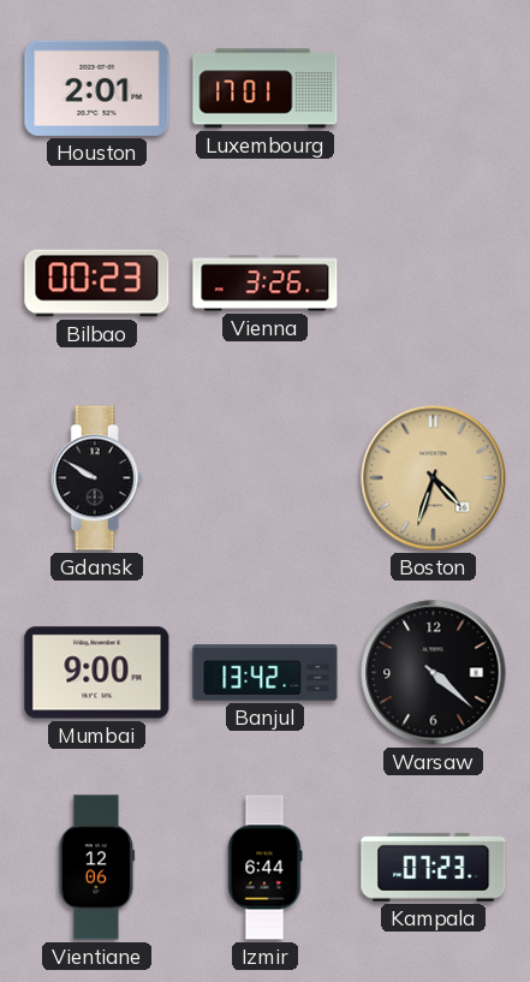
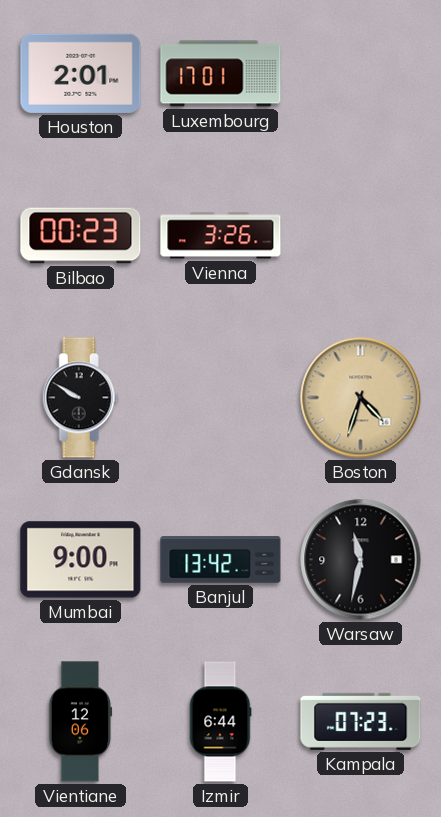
Warsaw: 4:22 -> 11:32 (361, 560)
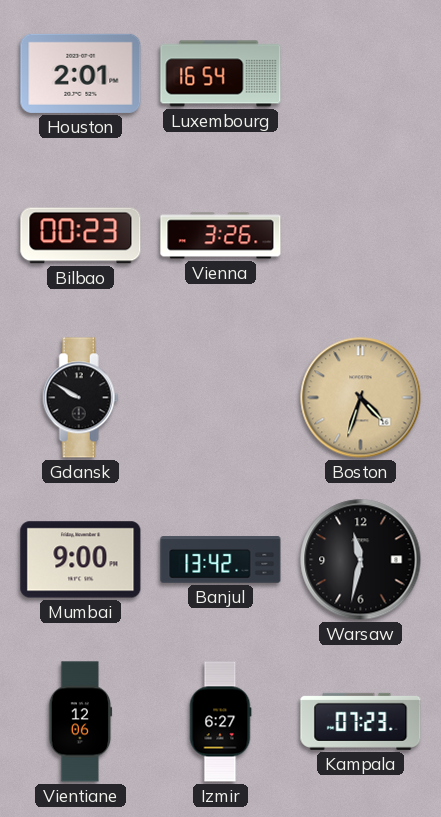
Luxembourg: 17:01 -> 16:54 (221, 74)
Izmir: 6:44 -> 6:27 (220, 722)
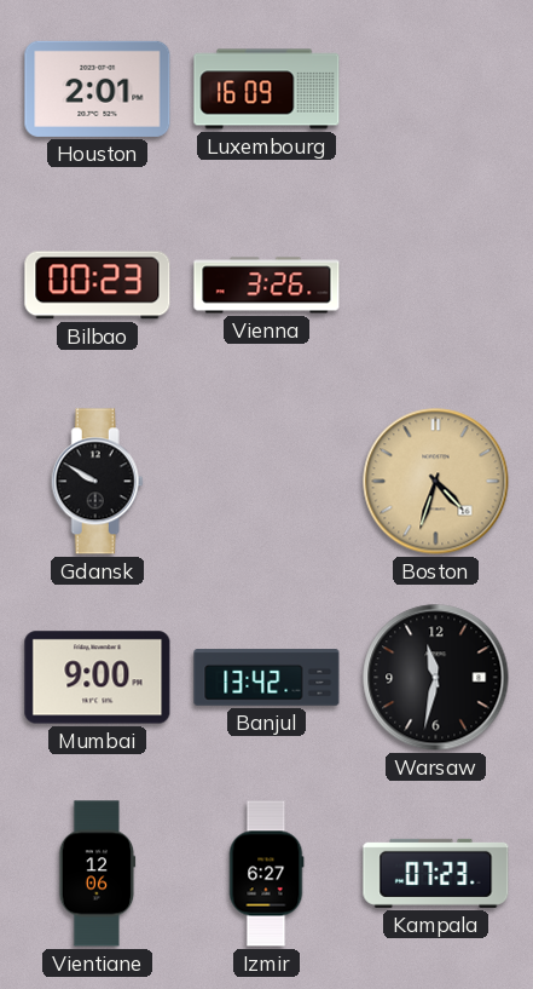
Luxembourg: 16:54 -> 16:09 (267, 90)
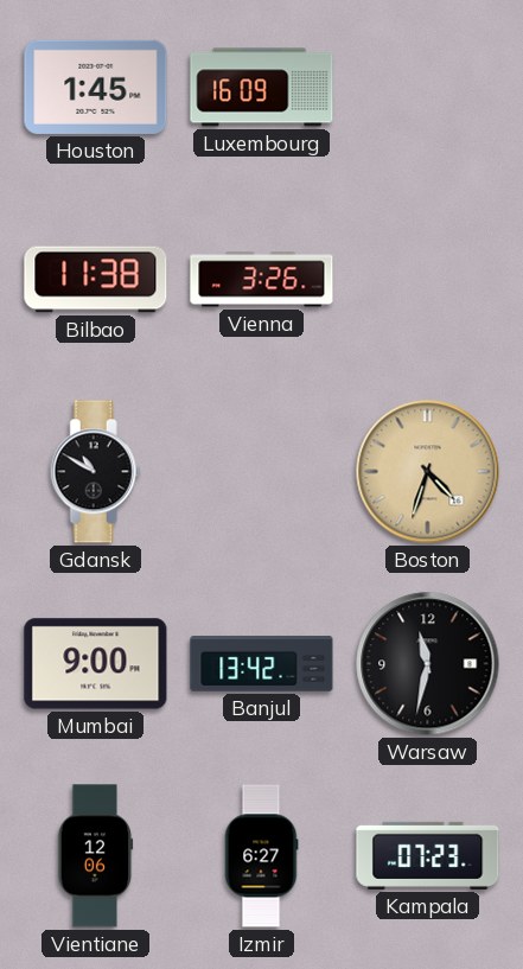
Houston: 2:01 -> 1:45 (96, 87)
Bilbao: 00:23 -> 11:38 (96, 280)
Gdansk: 9:50 -> 10:50 (95, 472)
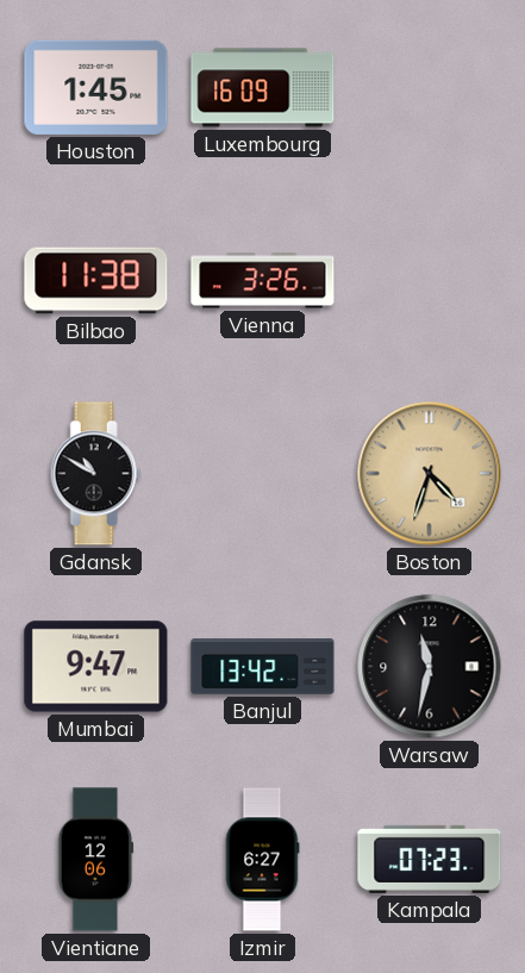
Mumbai: 9:00 -> 9:47 (96, 667)
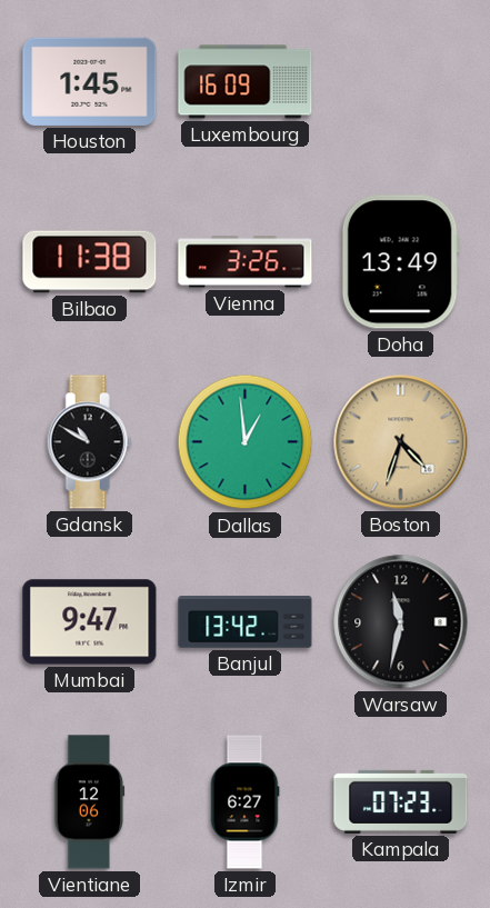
Doha: none -> 13:49 (400, 262)
Dallas: none -> 12:59 (246, 442)
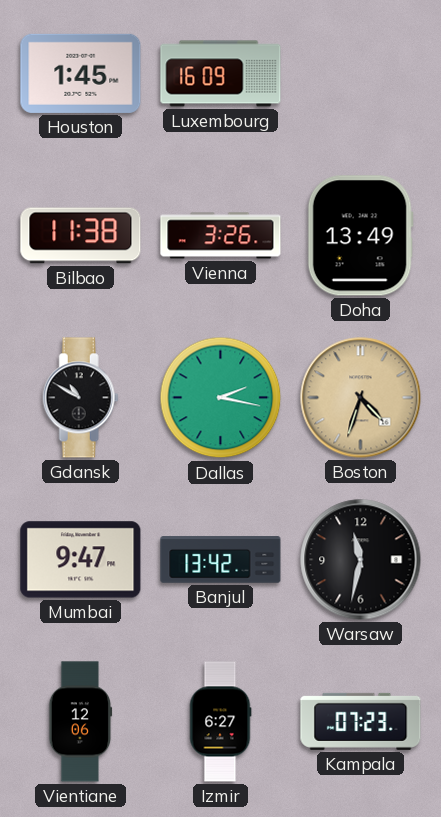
Dallas: 12:59 -> 2:17 (221, 398)
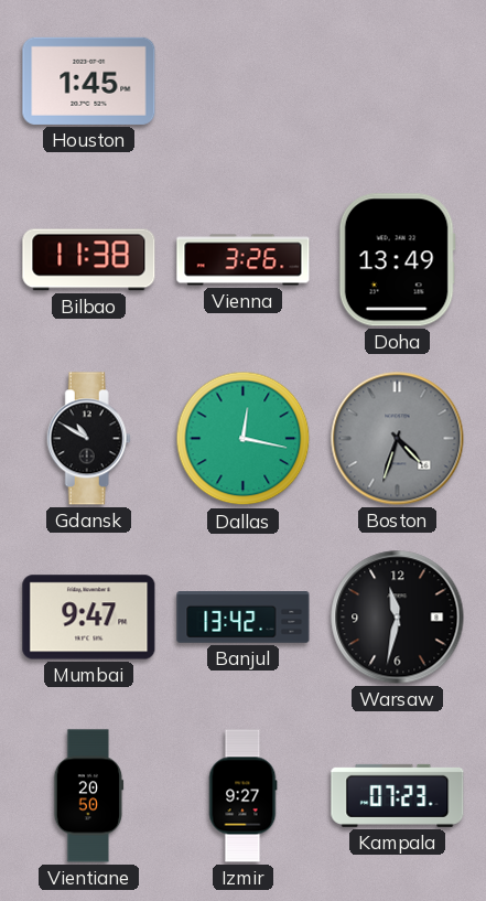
Luxembourg: 16:09 -> none (221, 74)
Dallas: 2:17 -> 12:17 (244, 439)
Boston dial: champagne -> grey (398, 439)
Vientiane: 12:06 -> 20:50 (89, 796)
Izmir: 6:27 -> 9:27 (242, 796)
